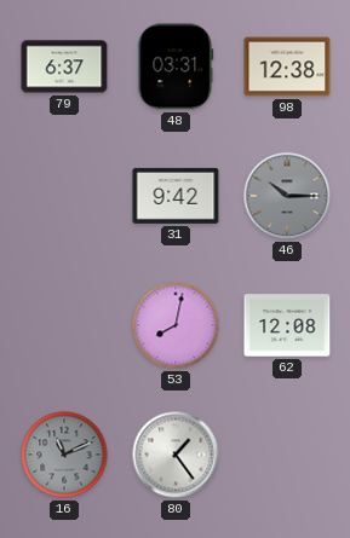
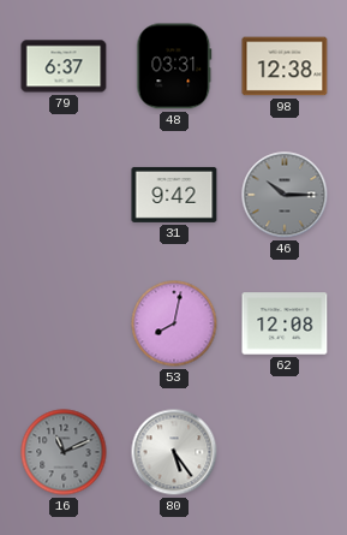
80: 1:24 -> 5:24 (174, 452)
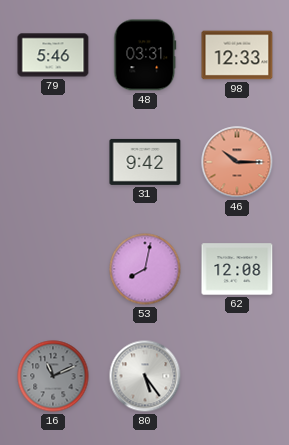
79: 6:37 -> 5:46 (53, 55)
98: 12:38 -> 12:33 (237, 55)
46 dial: grey -> salmon (237, 162)
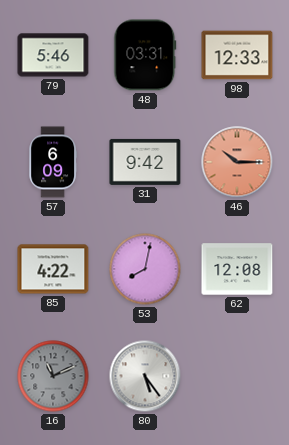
57: none -> 6:09 (52, 162)
85: none -> 4:22 (53, 269)
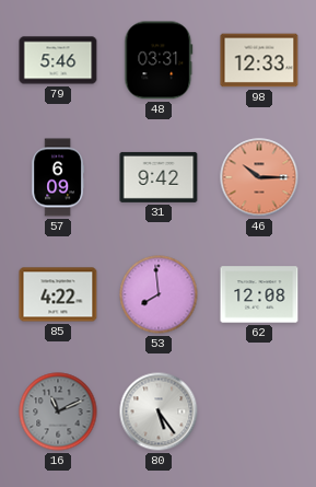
53: 8:02 -> 7:59 (159, 294)
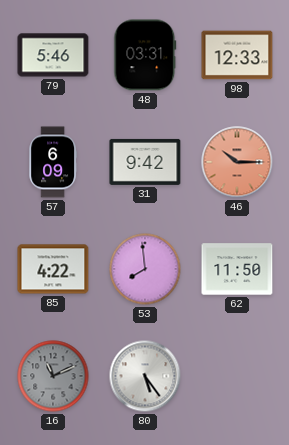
62: 12:08 -> 11:50 (237, 269)
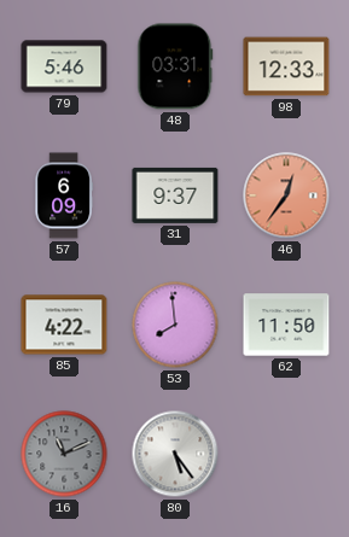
31: 9:42 -> 9:37 (175, 195)
46: 10:15 -> 12:36 (286, 195)
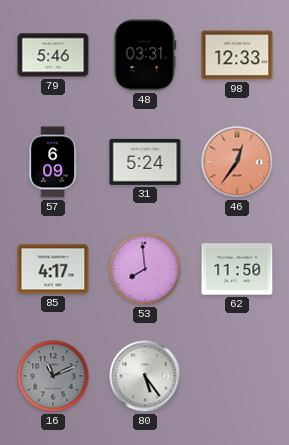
31: 9:37 -> 5:24 (145, 162)
85: 4:22 -> 4:17 (53, 269)
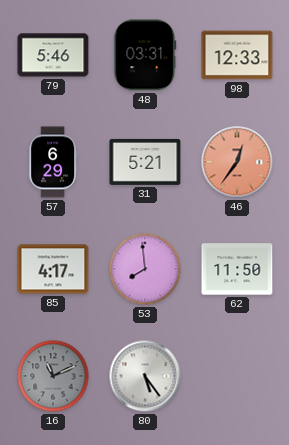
57: 6:09 -> 6:29 (52, 162)
31: 5:24 -> 5:21 (145, 162)
